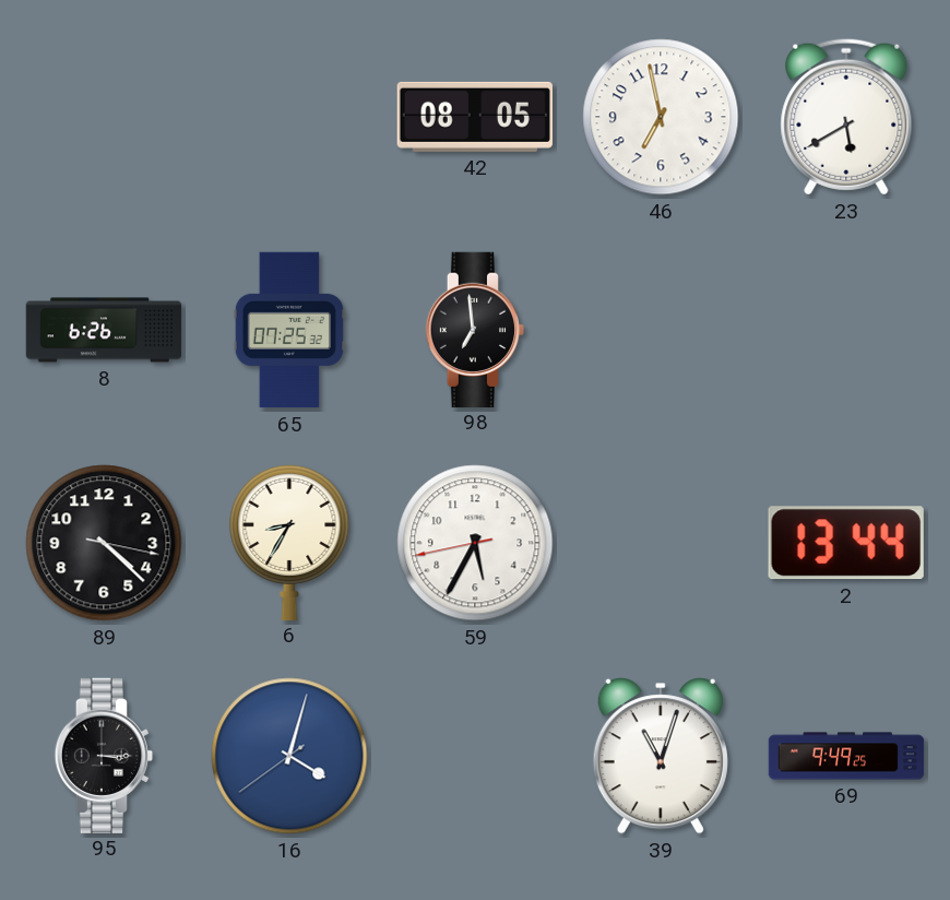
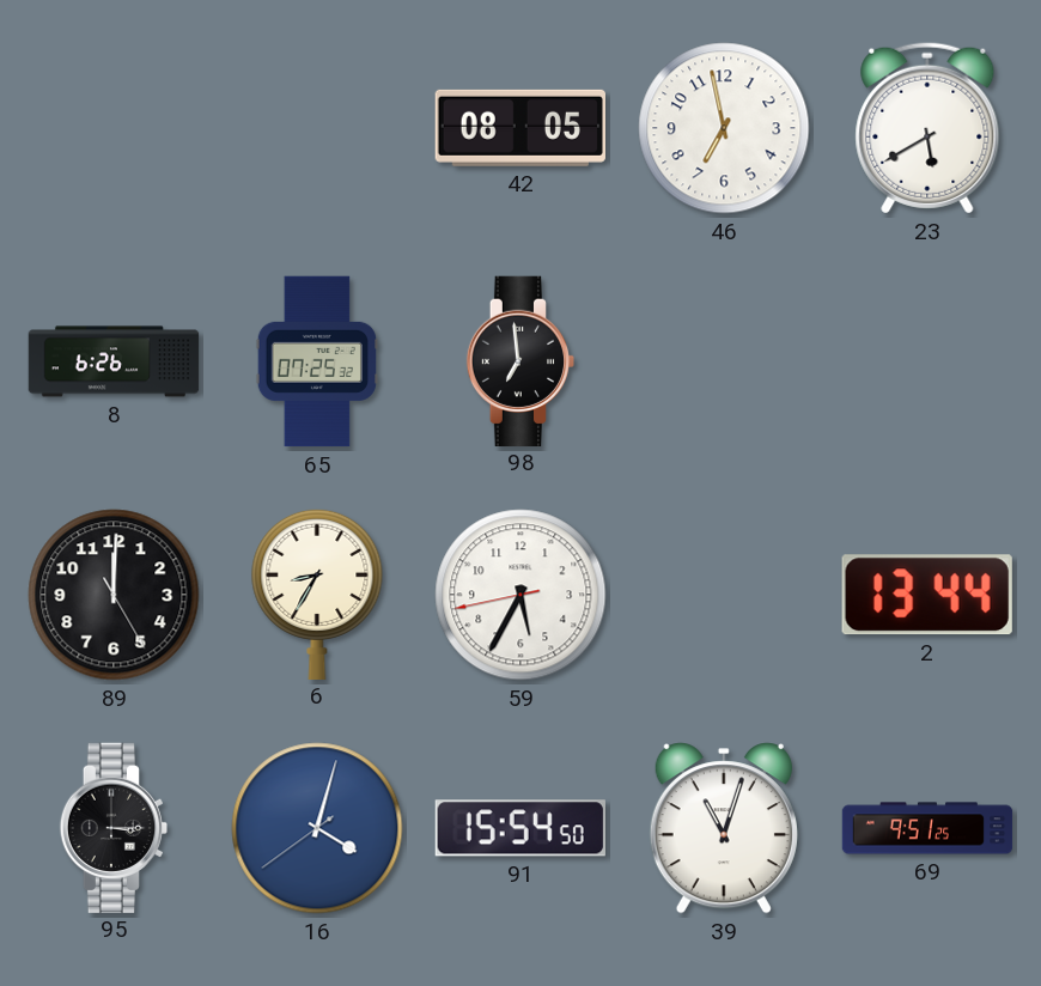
89: 4:22 -> 12:00 (114, 595)
91: none -> 15:54 (520, 828)
69: 9:49 -> 9:51 (927, 828)
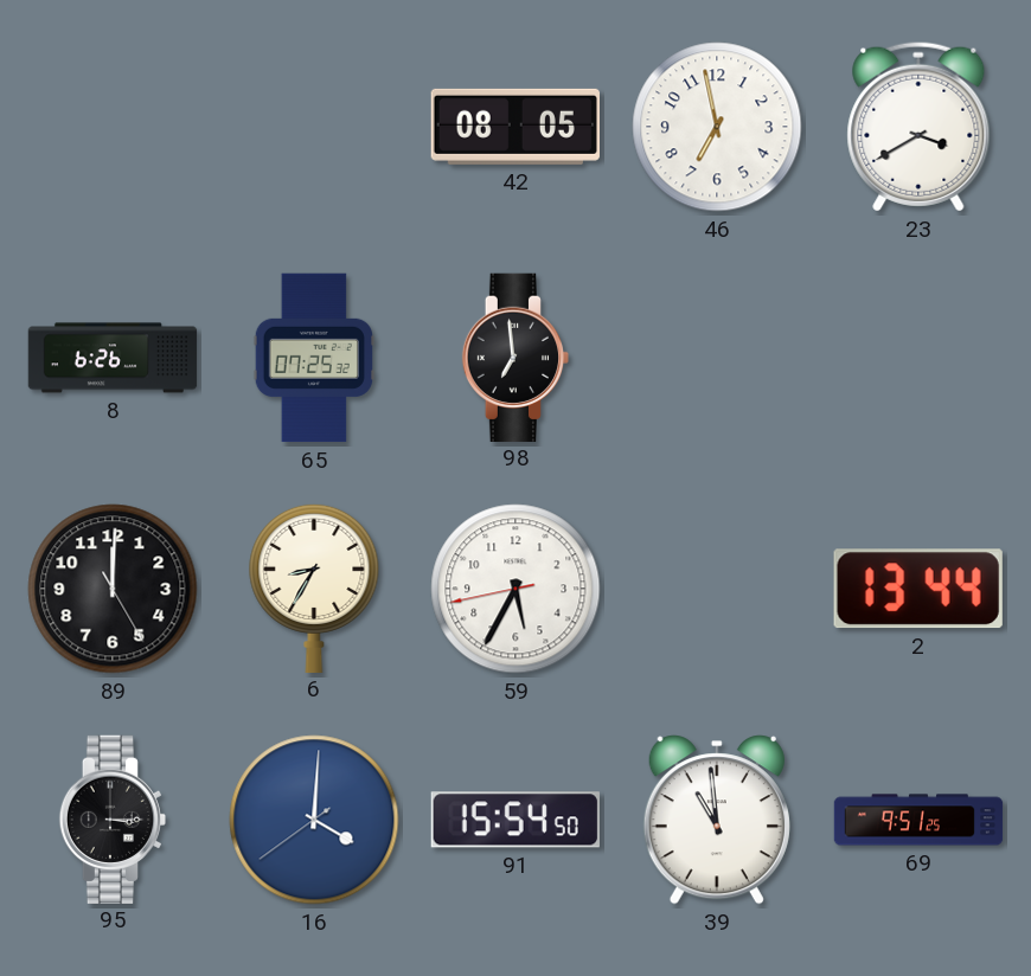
23: 5:40 -> 3:40 (918, 127)
16: 4:02 -> 4:00 (314, 820)
39: 11:03 -> 10:59 (717, 820)
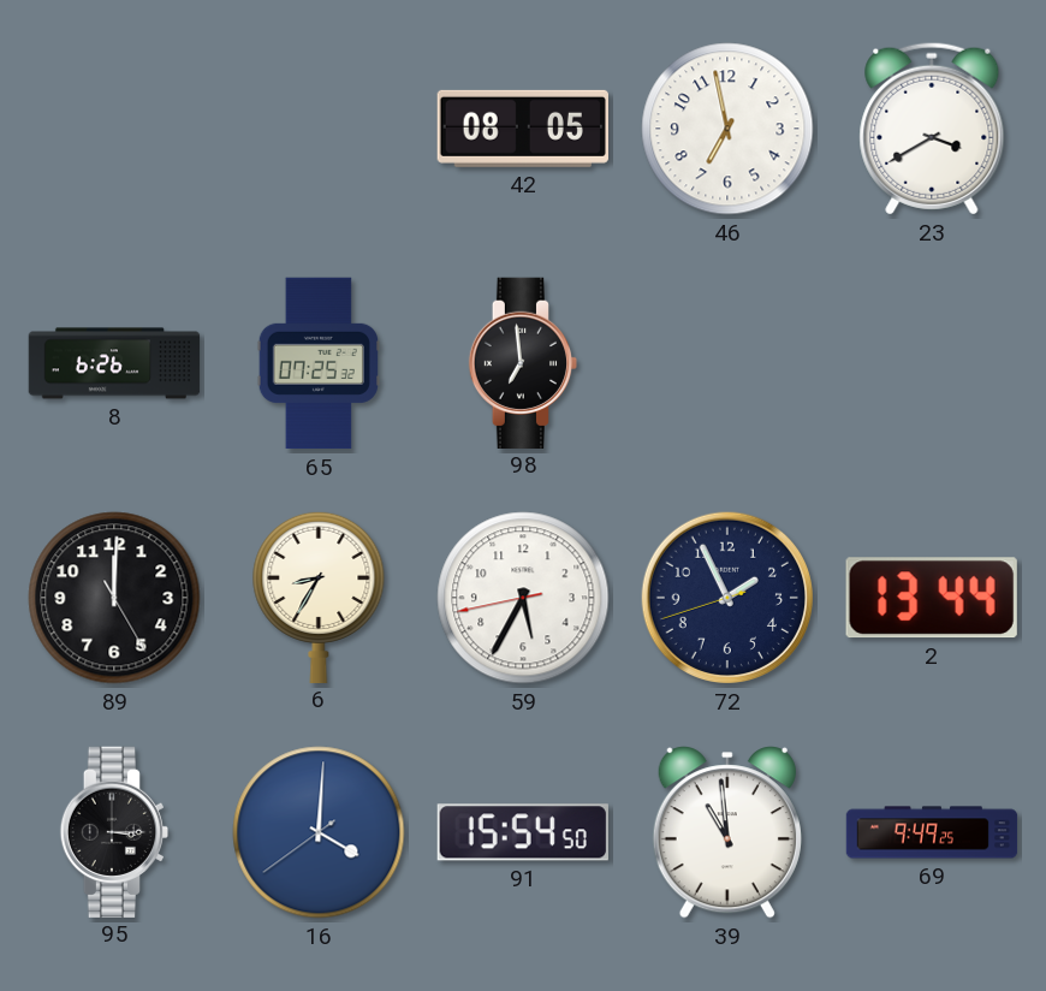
72: none -> 1:55 (727, 598)
69: 9:51 -> 9:49 (932, 832)
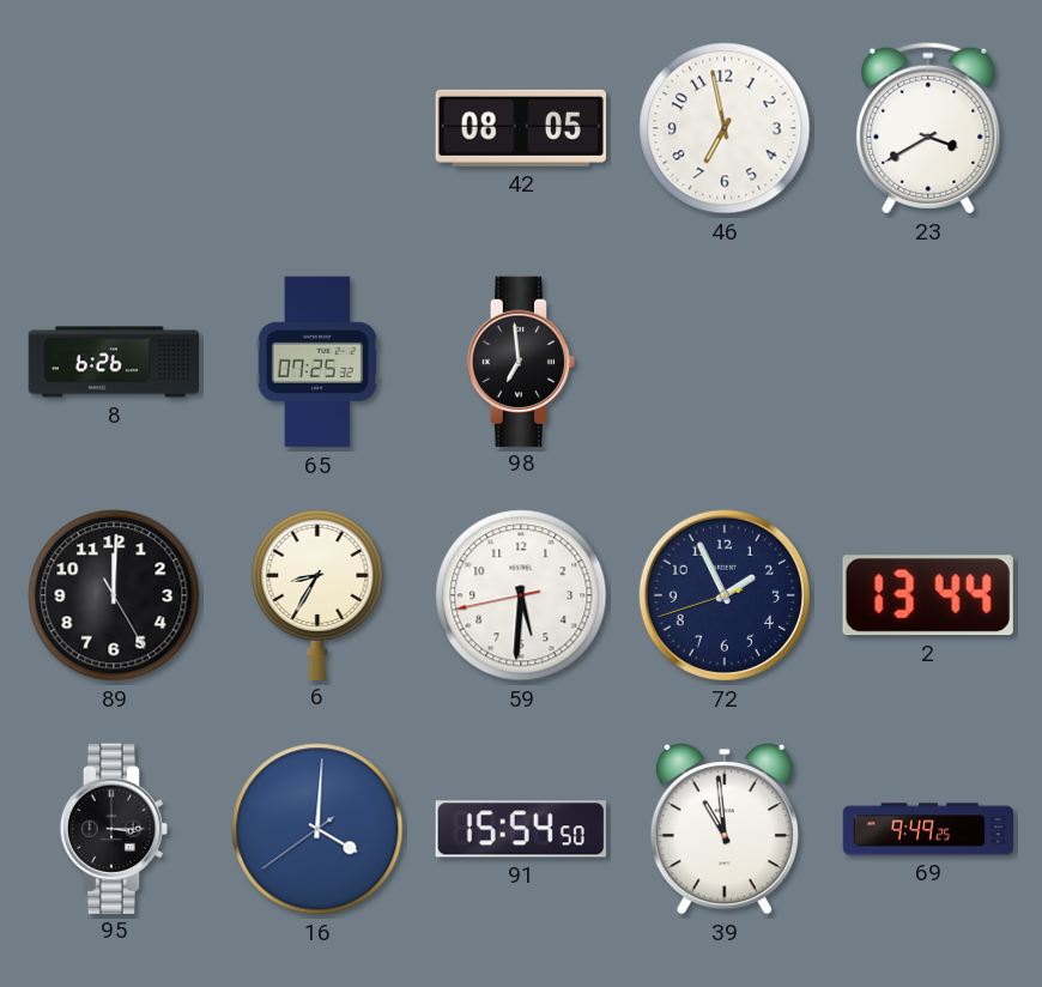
59: 5:34 -> 5:30 (521, 595)
